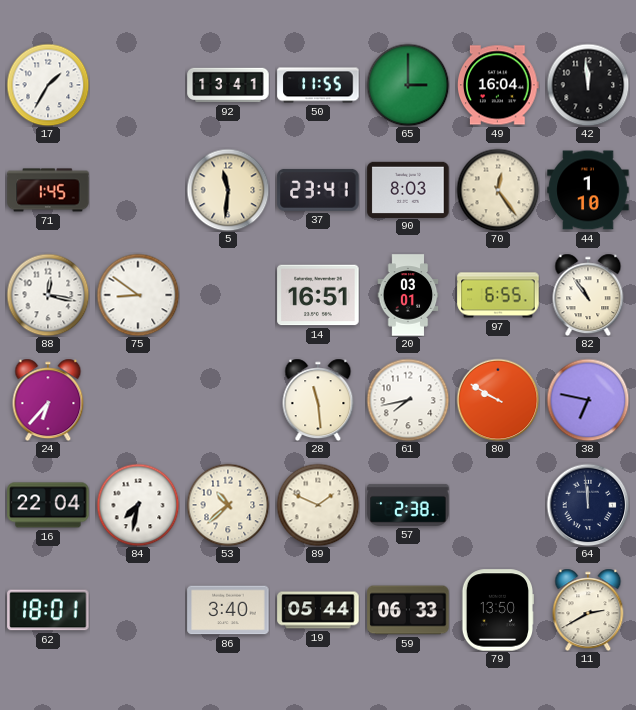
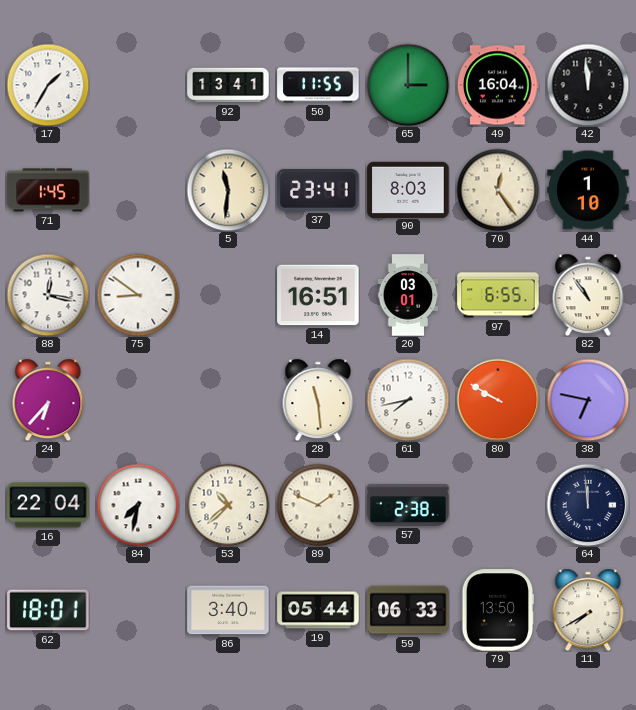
11: 2:40 -> 7:40 (588, 610)
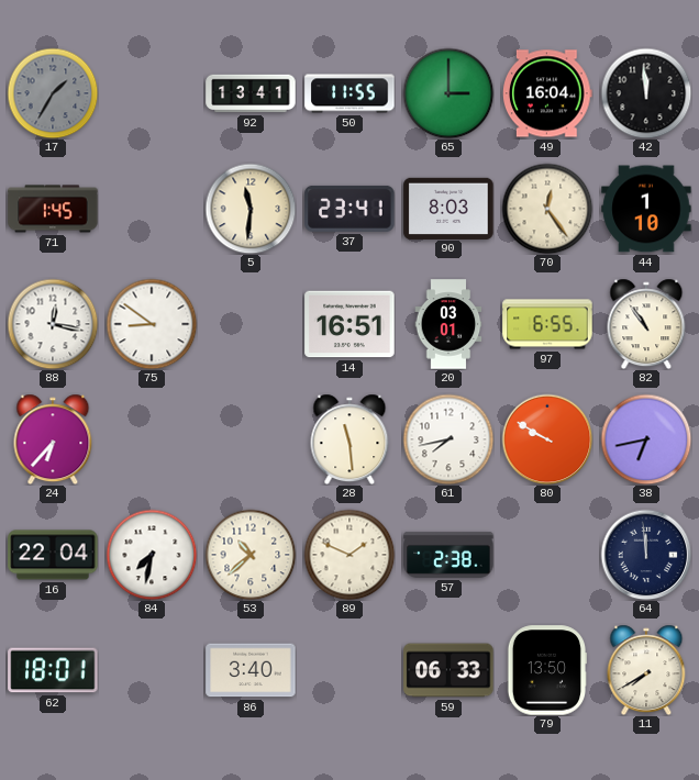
17 dial: white -> grey (53, 93)
38: 6:47 -> 6:43 (646, 439)
19: 05:44 -> none (318, 610)
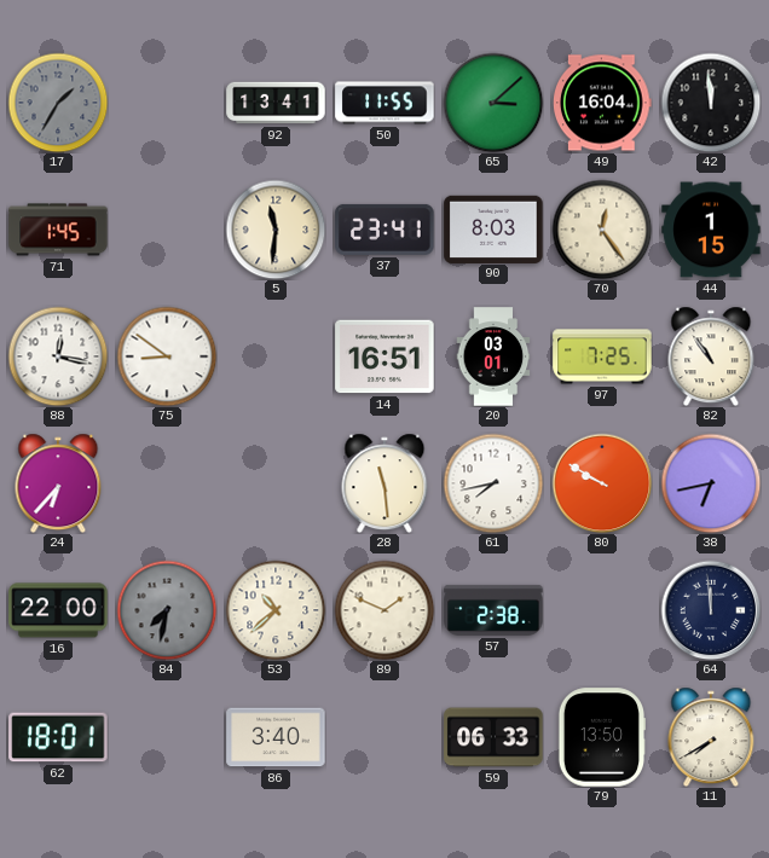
65: 3:00 -> 3:08 (493, 103)
44: 1:10 -> 1:15 (711, 230)
97: 6:55 -> 7:25 (602, 356)
16: 22:04 -> 22:00 (58, 610)
84 dial: white -> grey (167, 610)
